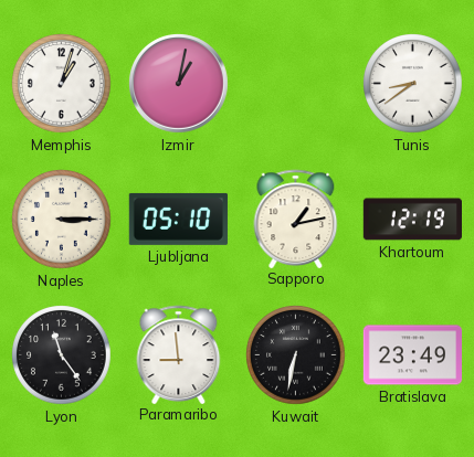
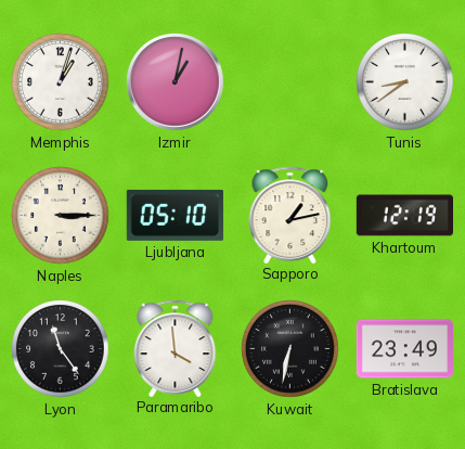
Paramaribo: 8:59 -> 3:59 (176, 348)
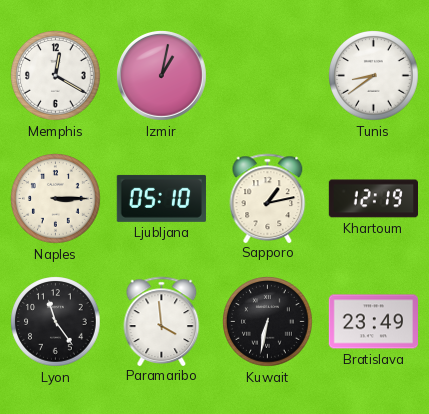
Memphis: 1:03 -> 12:20 (56, 76)
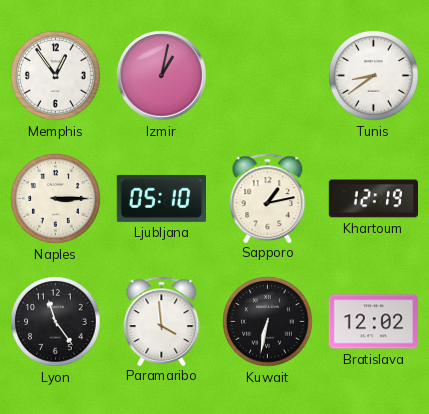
Memphis: 12:20 -> 12:54 (56, 76)
Bratislava: 23:49 -> 12:02 (373, 322)
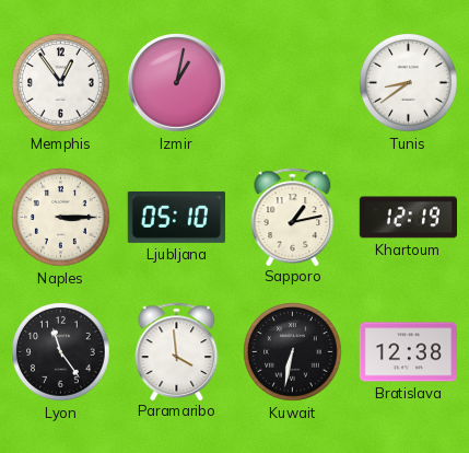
Bratislava: 12:02 -> 12:38 (408, 352)
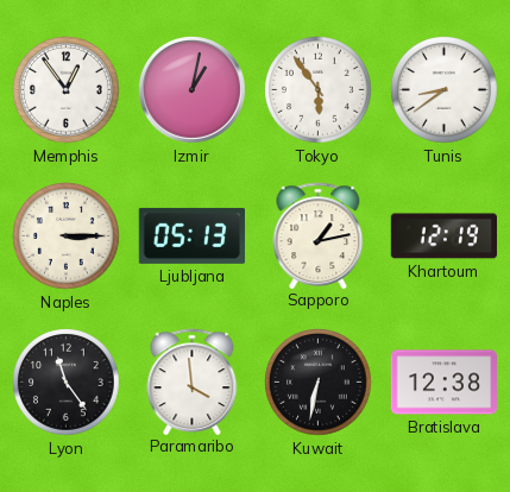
Tokyo: none -> 5:54 (319, 90)
Ljubljana: 05:10 -> 05:13 (191, 235)
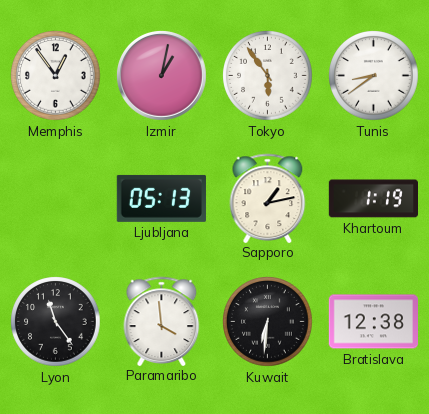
Naples: 3:15 -> none (67, 236)
Khartoum: 12:19 -> 1:19 (373, 199)
Kuwait: 6:32 -> 6:31 (268, 322)
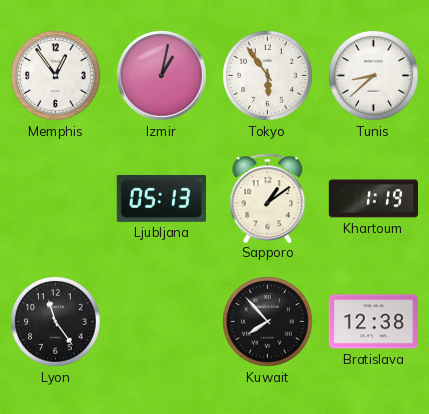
Tunis: 8:39 -> 8:38 (374, 76)
Sapporo: 1:13 -> 1:09 (268, 198)
Paramaribo: 3:59 -> none (162, 321)
Kuwait: 6:31 -> 7:53 (268, 322)
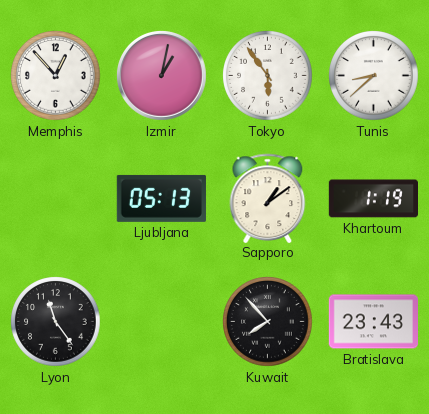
Memphis: 12:54 -> 12:53 (56, 76)
Bratislava: 12:38 -> 23:43 (373, 322)
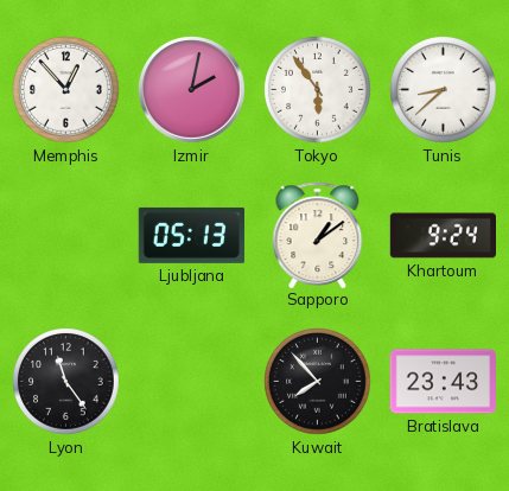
Izmir: 1:02 -> 2:02 (192, 90)
Khartoum: 1:19 -> 9:24 (443, 236)
